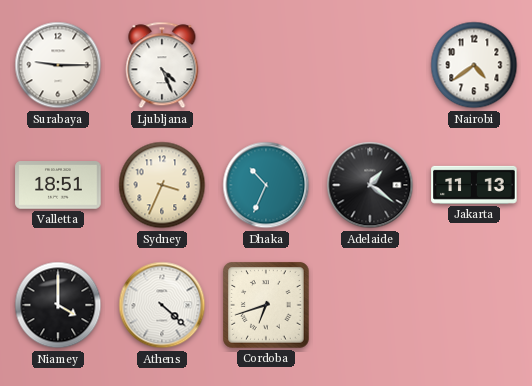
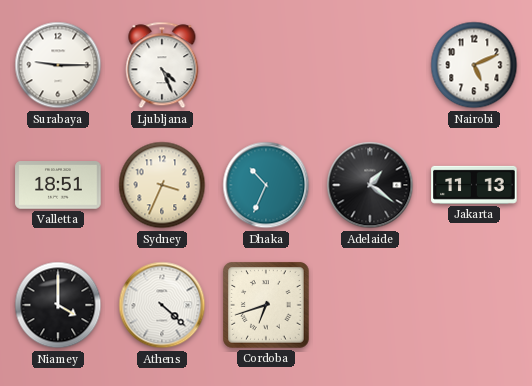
Nairobi: 4:39 -> 5:11 (474, 65)
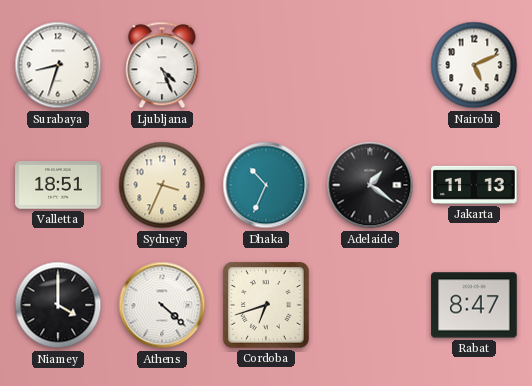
Surabaya: 9:15 -> 8:33 (58, 65)
Rabat: none -> 8:47 (474, 305)
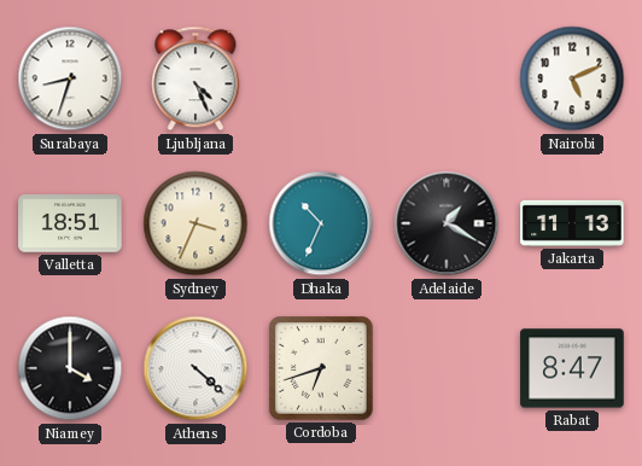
Adelaide: 1:21 -> 1:20 (447, 223)
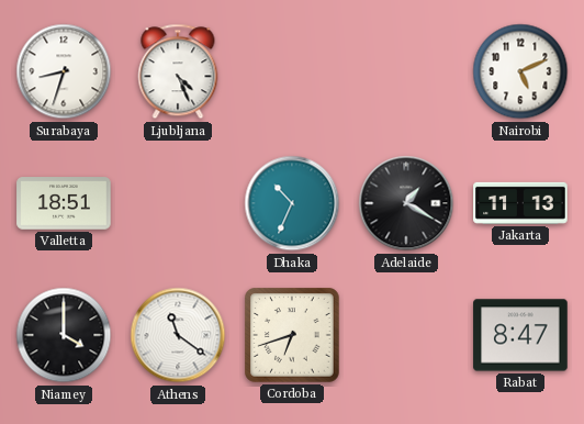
Sydney: 3:34 -> none (195, 223)
Athens: 4:22 -> 11:21 (178, 335)
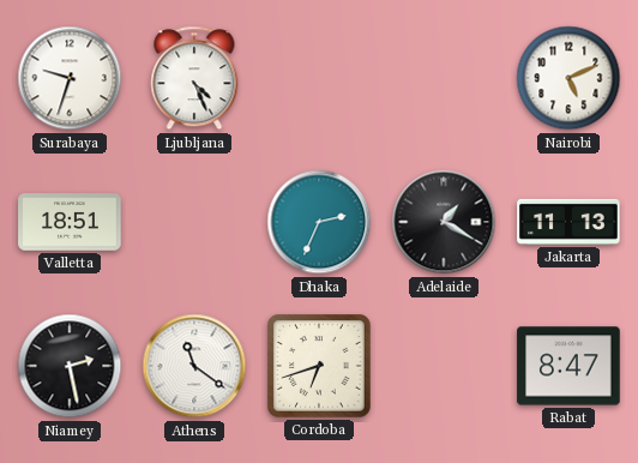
Surabaya: 8:33 -> 9:33 (70, 78)
Dhaka: 10:34 -> 2:34 (319, 222)
Niamey: 4:00 -> 2:28 (70, 366)
